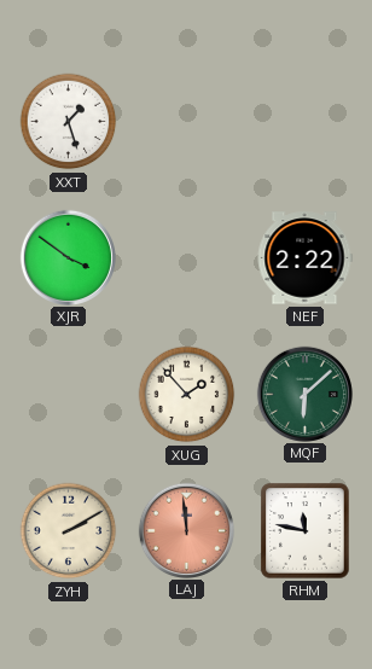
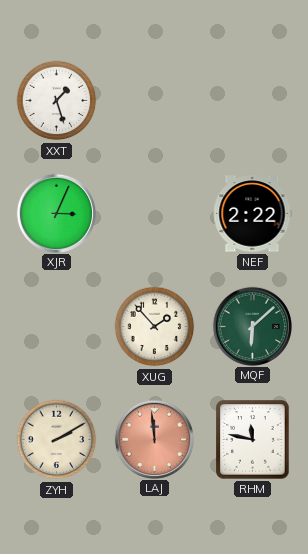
XJR: 3:51 -> 3:04 (56, 213)
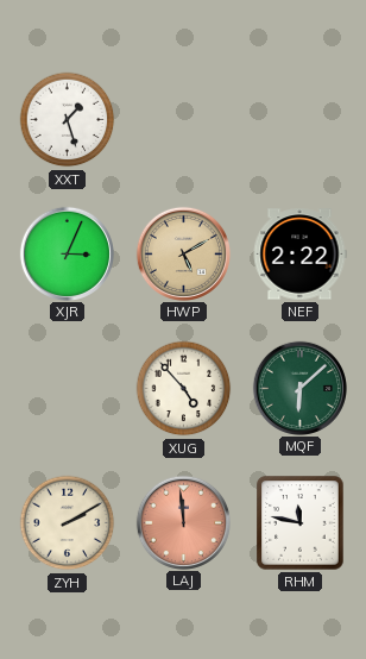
HWP: none -> 5:10 (183, 253)
XUG: 1:53 -> 4:53 (184, 389)
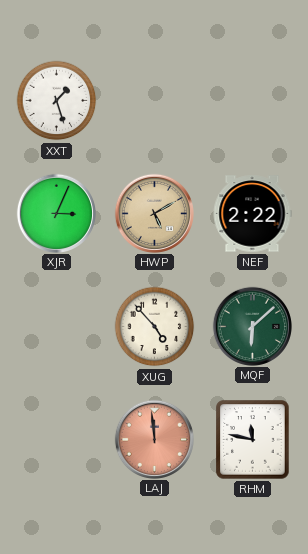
ZYH: 2:10 -> none (68, 523)
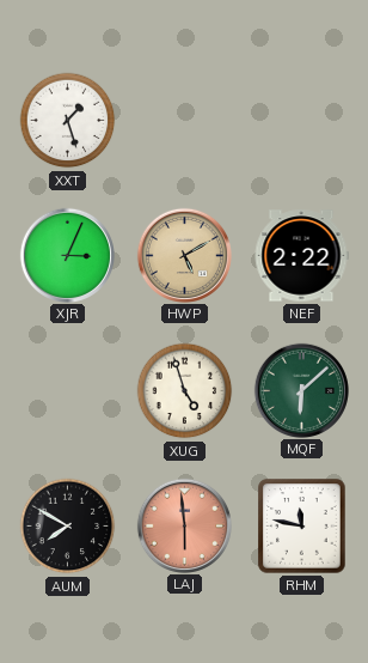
XUG: 4:53 -> 4:57 (185, 391)
AUM: none -> 7:50 (68, 527)
LAJ: 11:59 -> 5:59 (184, 525)
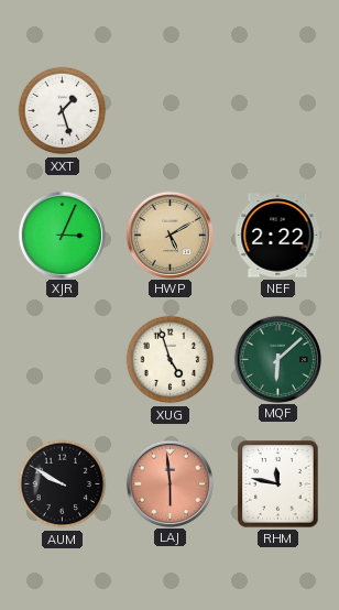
AUM: 7:50 -> 9:50 (63, 484)
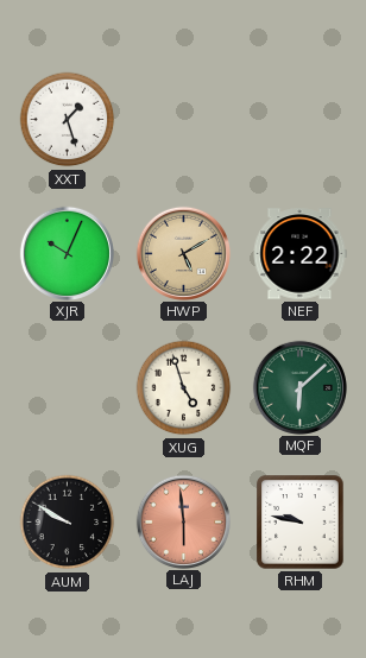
XJR: 3:04 -> 10:04 (67, 253)
RHM: 11:47 -> 9:47 (301, 523)
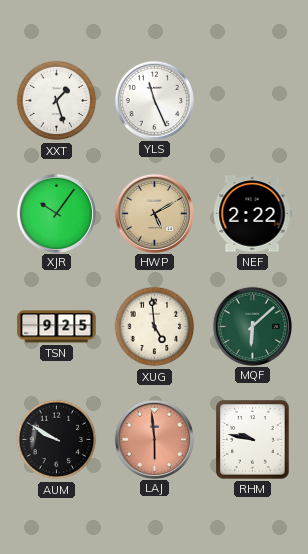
YLS: none -> 11:26 (154, 100)
XJR: 10:04 -> 10:06 (56, 213)
TSN: none -> 9:25 (57, 327)
XUG: 4:57 -> 4:59 (155, 327)
